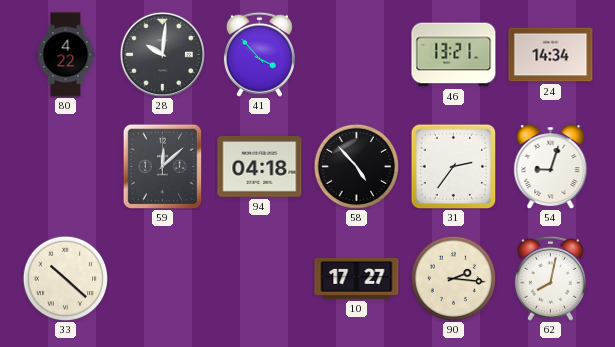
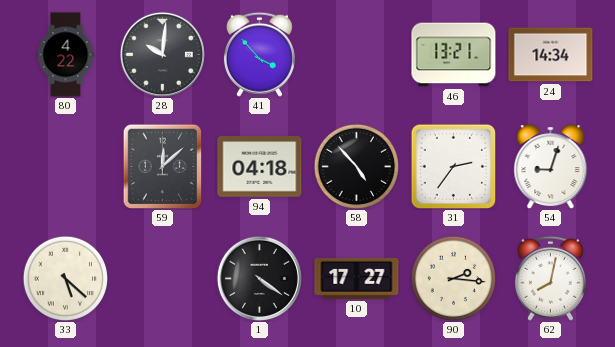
33: 10:22 -> 5:22 (65, 278)
1: none -> 4:21 (259, 278)
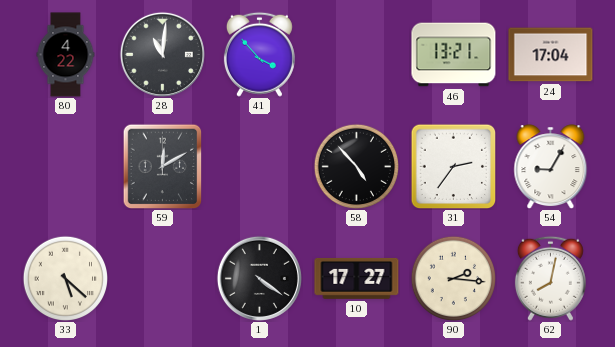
28: 10:01 -> 11:01 (162, 54)
24: 14:34 -> 17:04 (551, 55)
59: 12:08 -> 12:10 (163, 166)
94: 04:18 -> none (260, 167)
54: 9:03 -> 9:05 (551, 167)
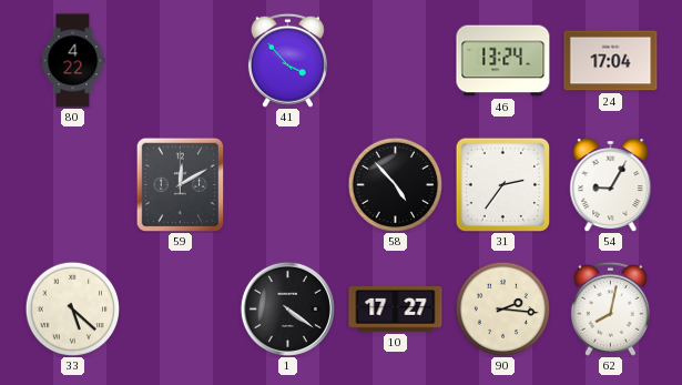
28: 11:01 -> none (162, 54)
46: 13:21 -> 13:24 (503, 61)
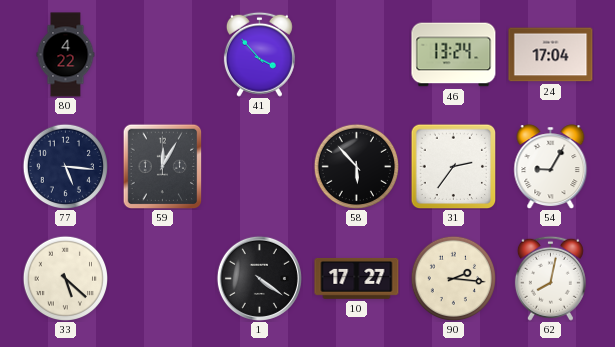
77: none -> 5:16 (65, 166)
59: 12:10 -> 12:05 (163, 166)
58: 4:53 -> 5:53 (356, 166)
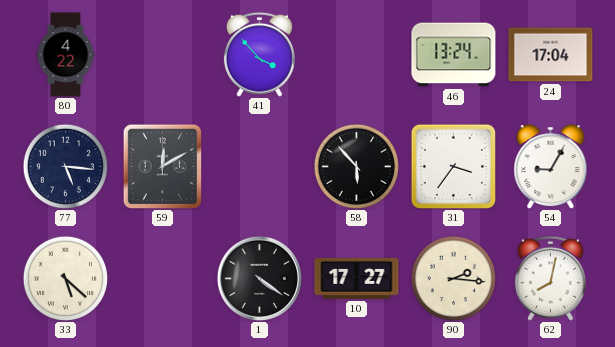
59: 12:05 -> 12:10 (163, 166)
31: 2:36 -> 3:36 (453, 166)
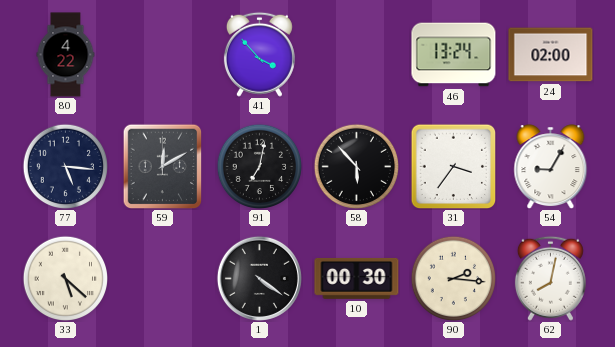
24: 17:04 -> 02:00 (551, 55)
91: none -> 7:02 (259, 166)
10: 17:27 -> 00:30 (357, 278)
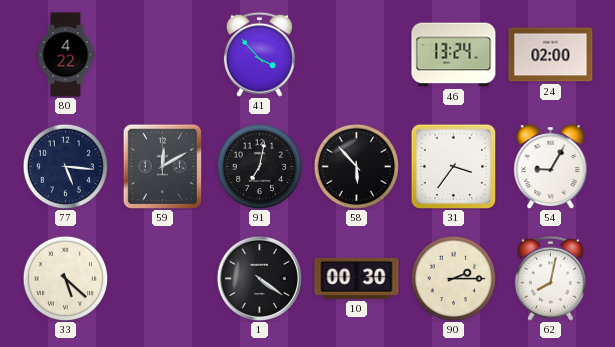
90: 2:16 -> 2:15 (453, 278)
